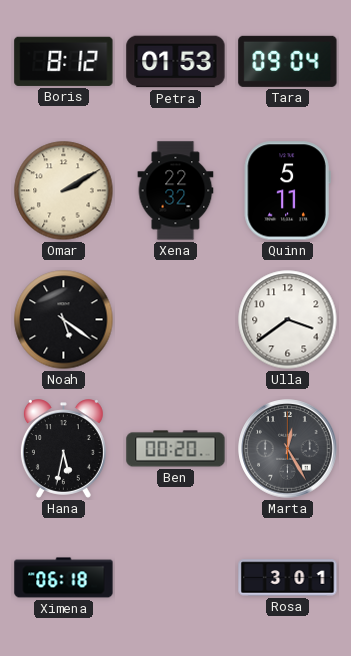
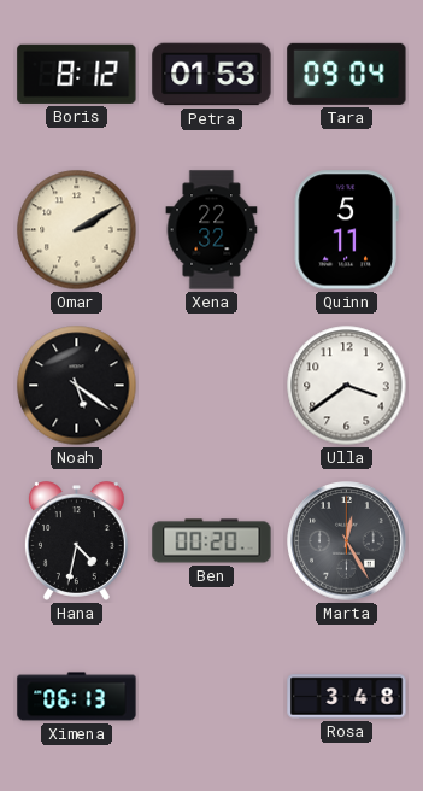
Hana: 5:32 -> 4:32 (76, 541)
Ximena: 06:18 -> 06:13 (77, 697)
Rosa: 3:01 -> 3:48 (347, 697)
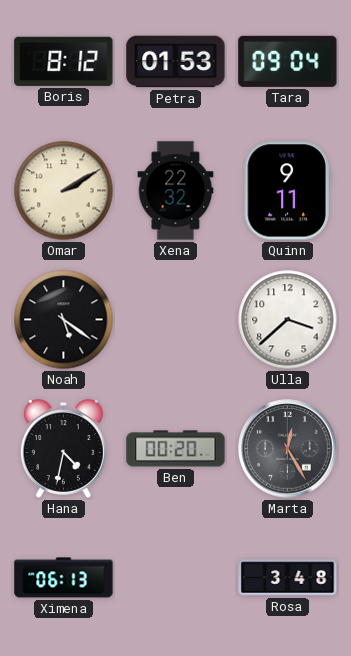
Quinn: 5:11 -> 9:11 (287, 191)
Ulla: 3:39 -> 3:38 (288, 320)
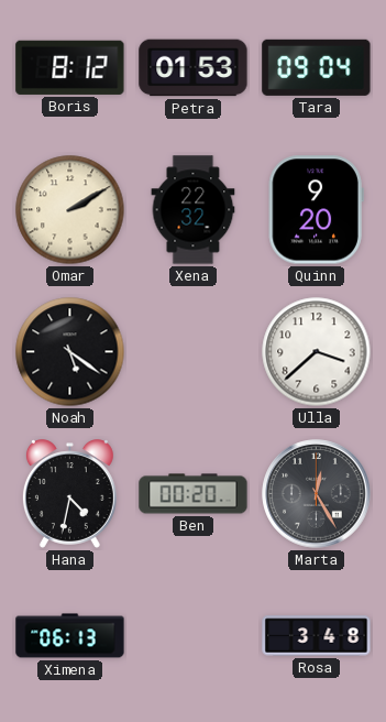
Quinn: 9:11 -> 9:20 (316, 210)
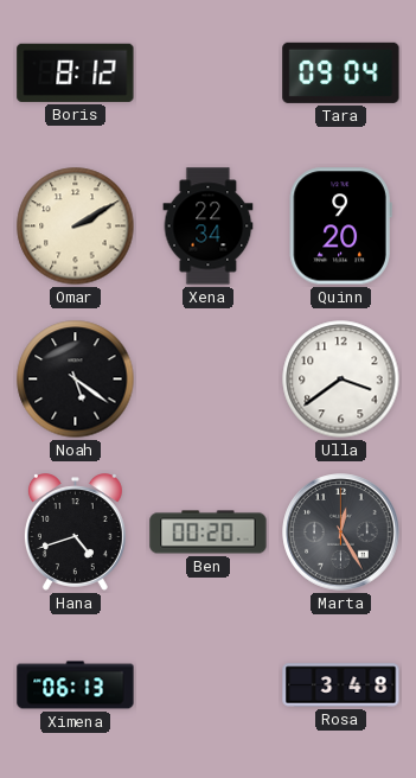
Petra: 01:53 -> none (194, 68)
Xena: 22:32 -> 22:34 (209, 227)
Ulla: 3:38 -> 3:39 (341, 380)
Hana: 4:32 -> 4:42 (75, 533)
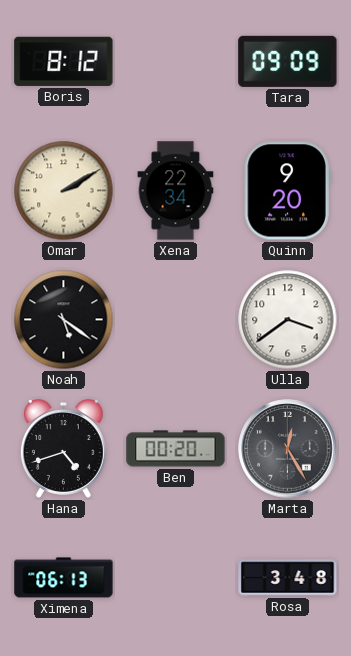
Tara: 09:04 -> 09:09 (288, 61)
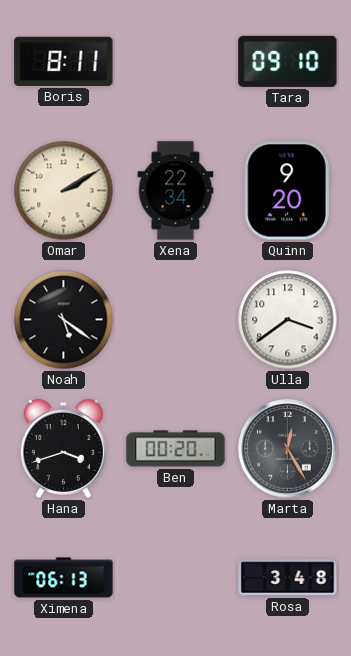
Boris: 8:12 -> 8:11 (64, 61)
Tara: 09:09 -> 09:10 (288, 61)
Hana: 4:42 -> 3:42 (63, 449)
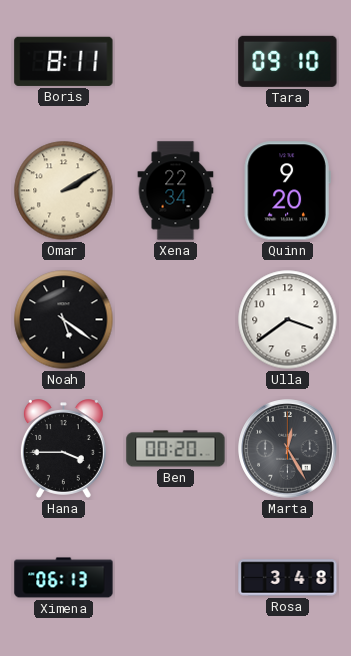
Hana: 3:42 -> 3:45 (63, 449)
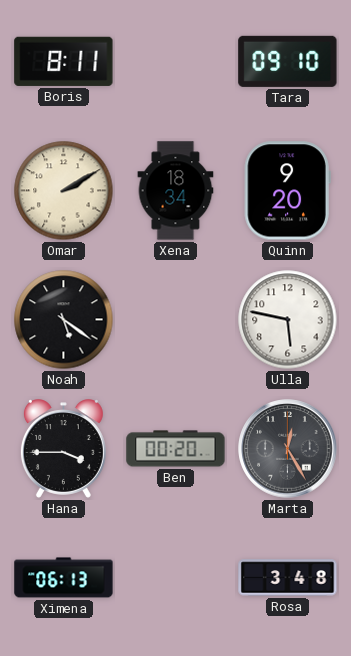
Xena: 22:34 -> 18:34 (176, 191)
Ulla: 3:39 -> 5:47 (288, 320)
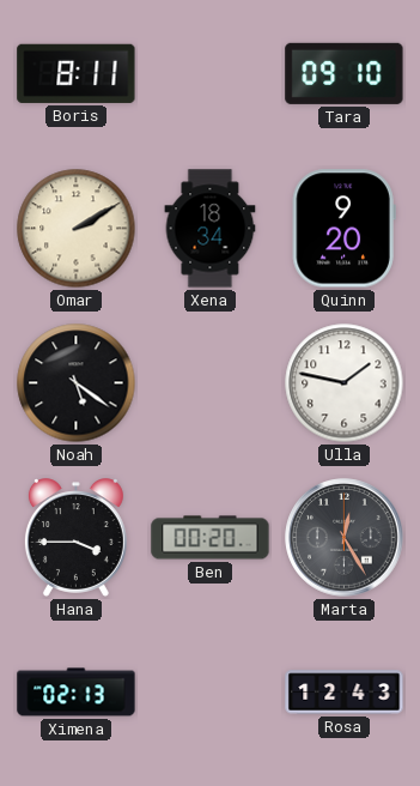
Ulla: 5:47 -> 1:47 (345, 383)
Ximena: 06:13 -> 02:13 (77, 693)
Rosa: 3:48 -> 12:43 (345, 693)
